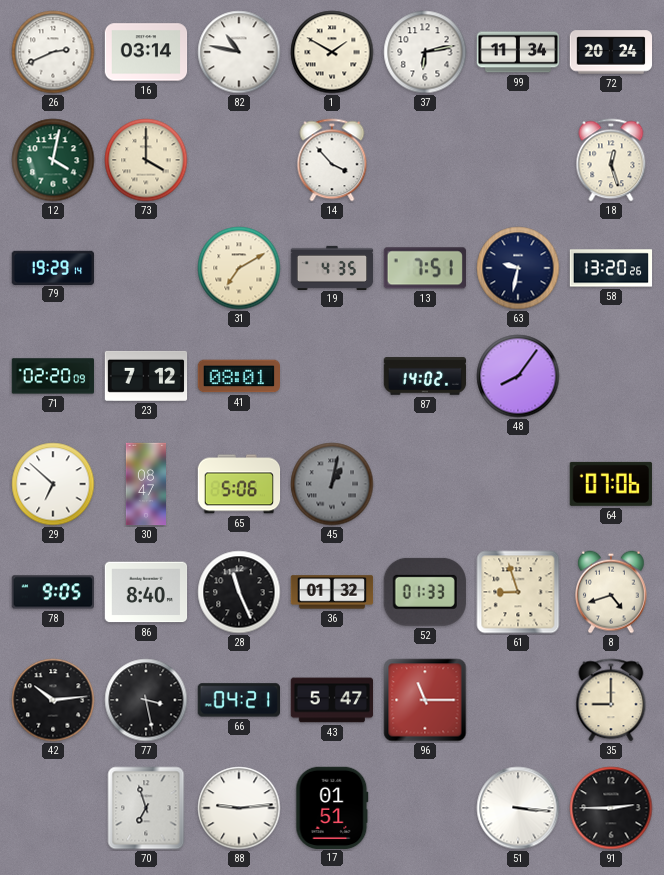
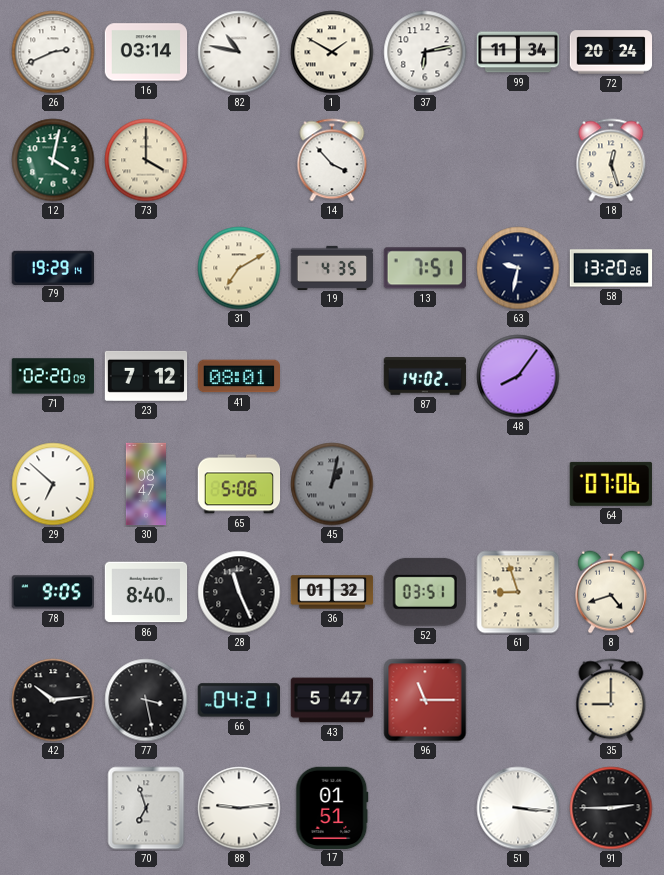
52: 01:33 -> 03:51 (425, 592)
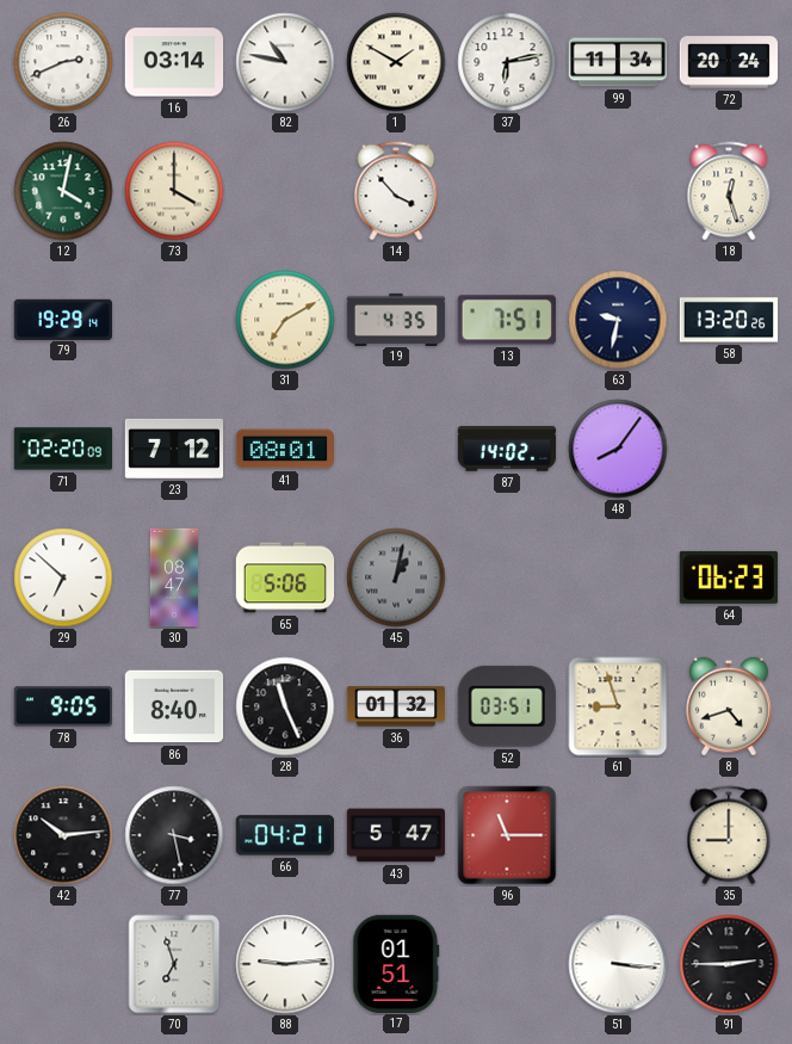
64: 07:06 -> 06:23 (729, 577)
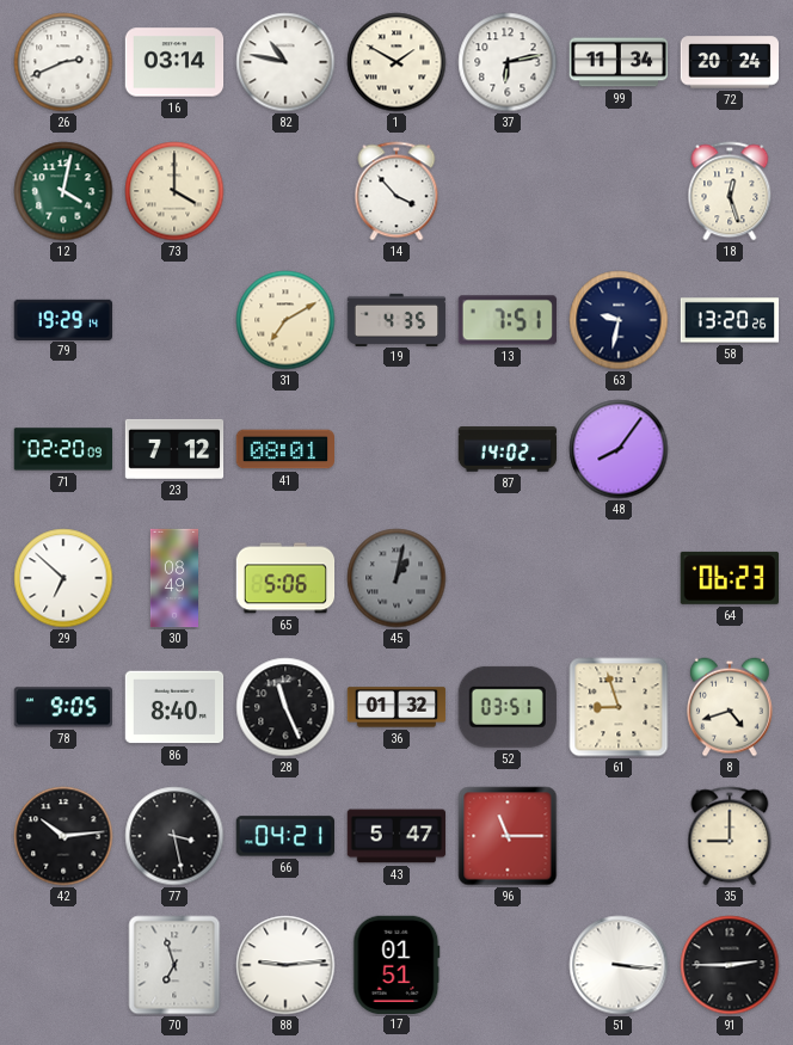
30: 08:47 -> 08:49 (173, 578)
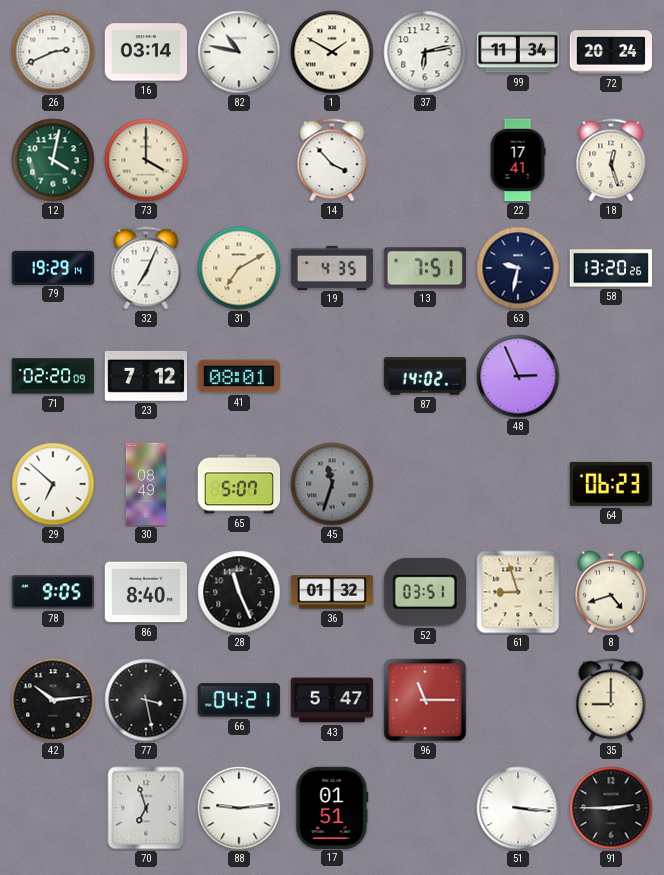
22: none -> 17:41 (518, 160)
32: none -> 7:04 (146, 268)
48: 8:06 -> 2:56 (518, 376)
65: 5:06 -> 5:07 (239, 484)
45: 1:02 -> 11:33 (332, 484)
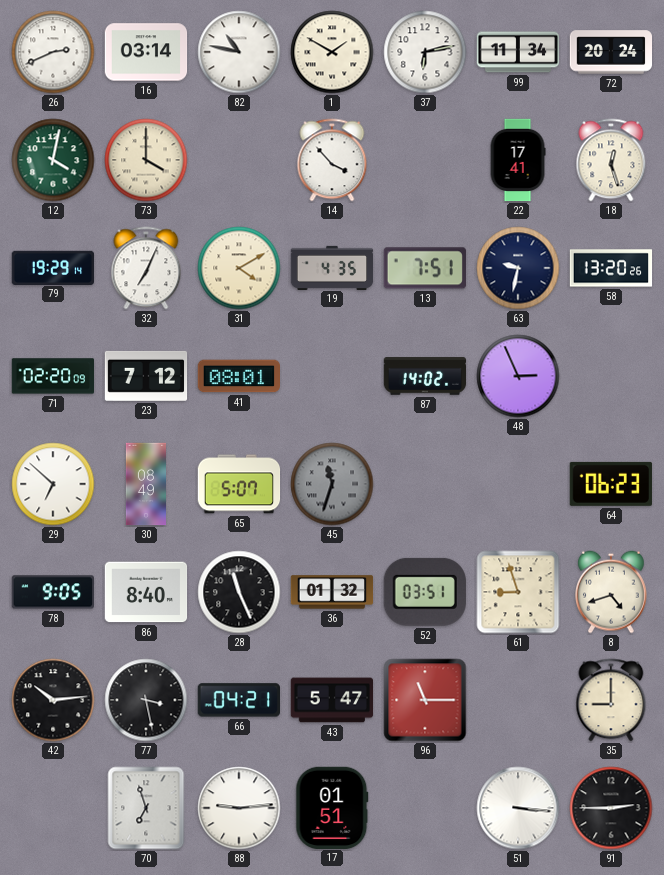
31: 7:10 -> 4:10 (239, 268)
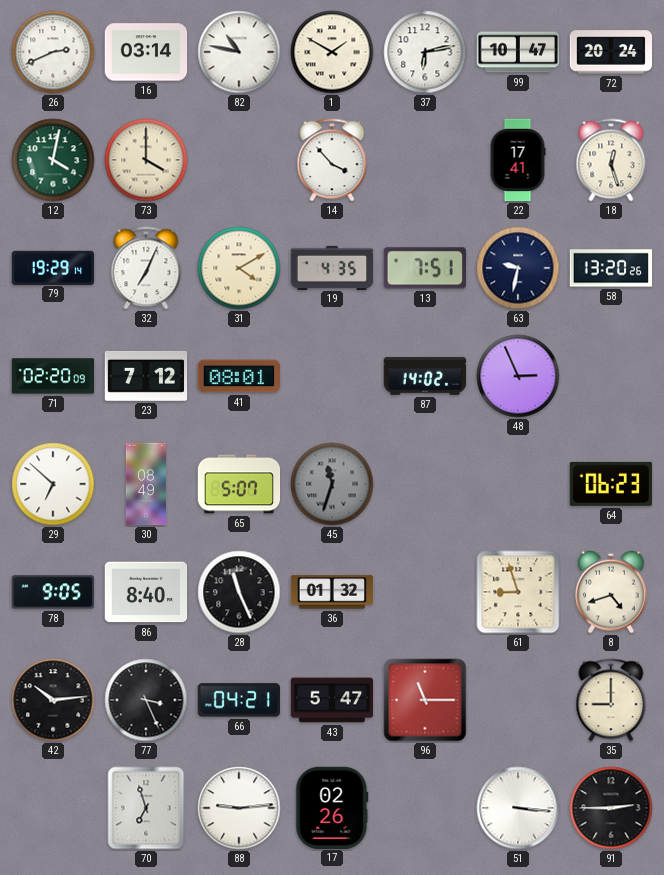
99: 11:34 -> 10:47 (518, 52)
52: 03:51 -> none (425, 592)
77: 3:28 -> 3:26 (146, 700)
17: 01:51 -> 02:26 (332, 807)
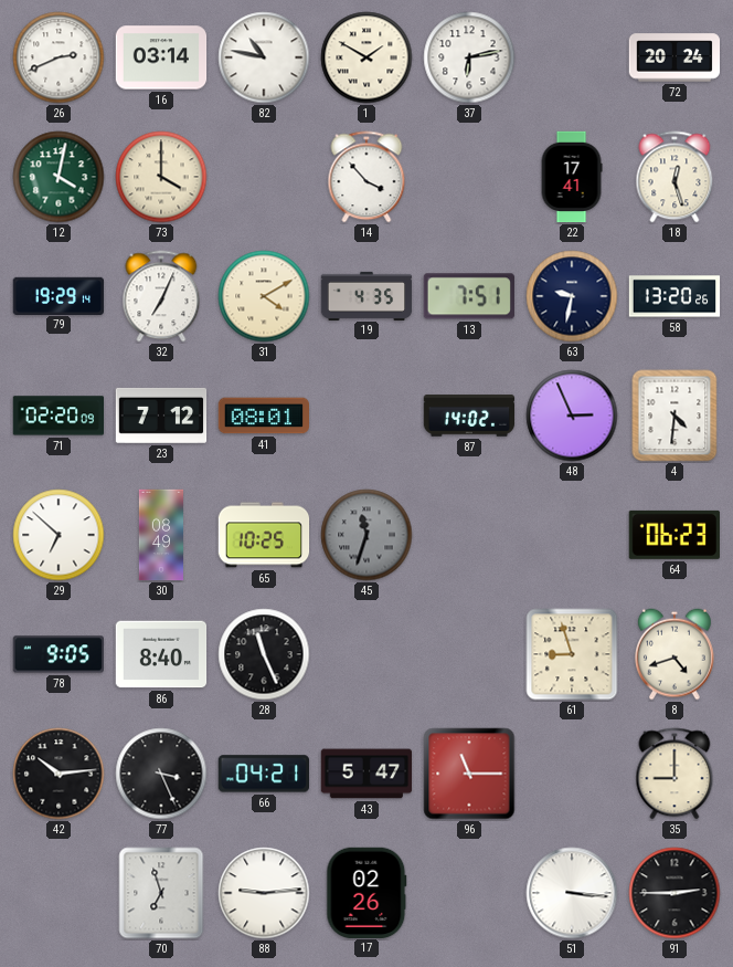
99: 10:47 -> none (518, 52)
4: none -> 4:31 (674, 416)
65: 5:07 -> 10:25 (264, 535)
36: 01:32 -> none (332, 592)
